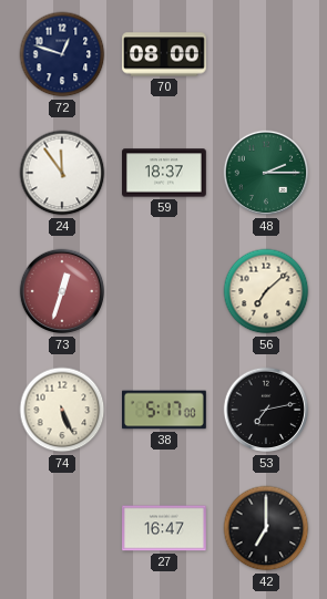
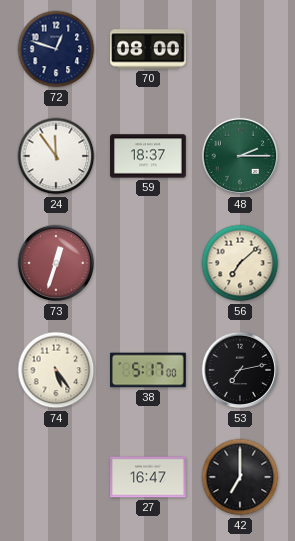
74: 5:26 -> 5:24 (56, 370)
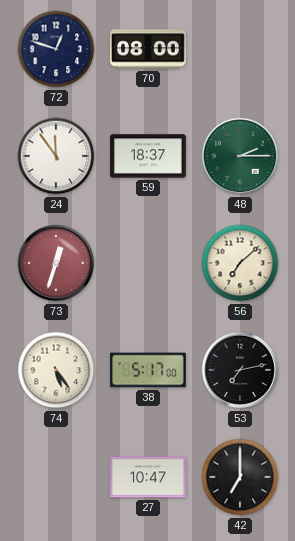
27: 16:47 -> 10:47 (148, 477)
